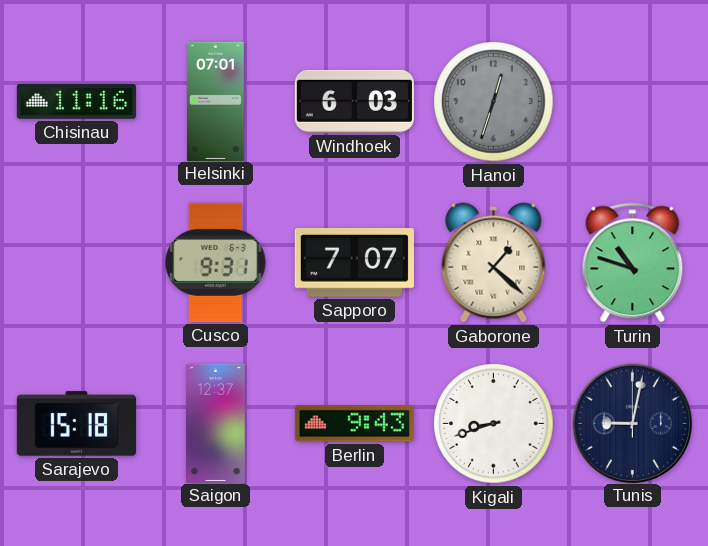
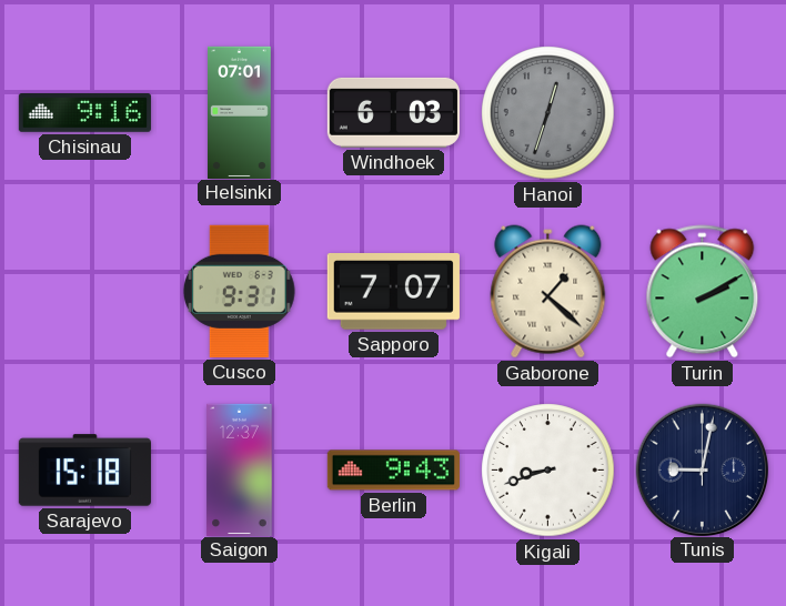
Chisinau: 11:16 -> 9:16 (84, 113)
Turin: 10:48 -> 2:10 (703, 292)
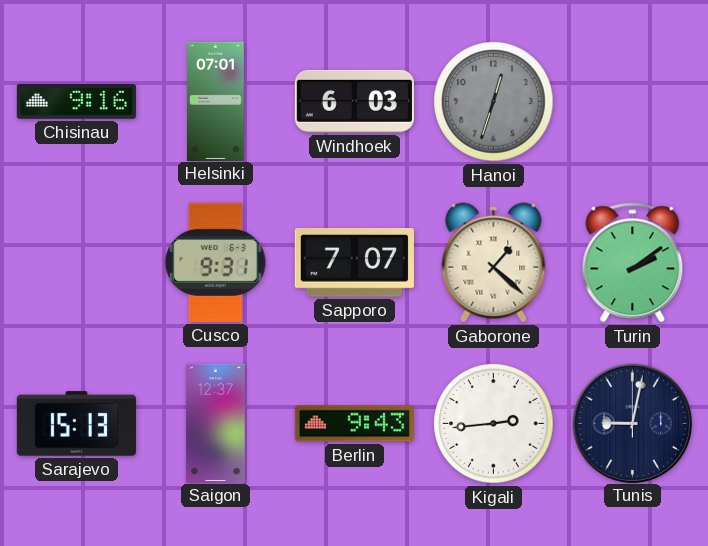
Turin: 2:10 -> 2:09 (633, 263)
Sarajevo: 15:18 -> 15:13 (76, 424)
Kigali: 8:42 -> 2:44 (494, 424)
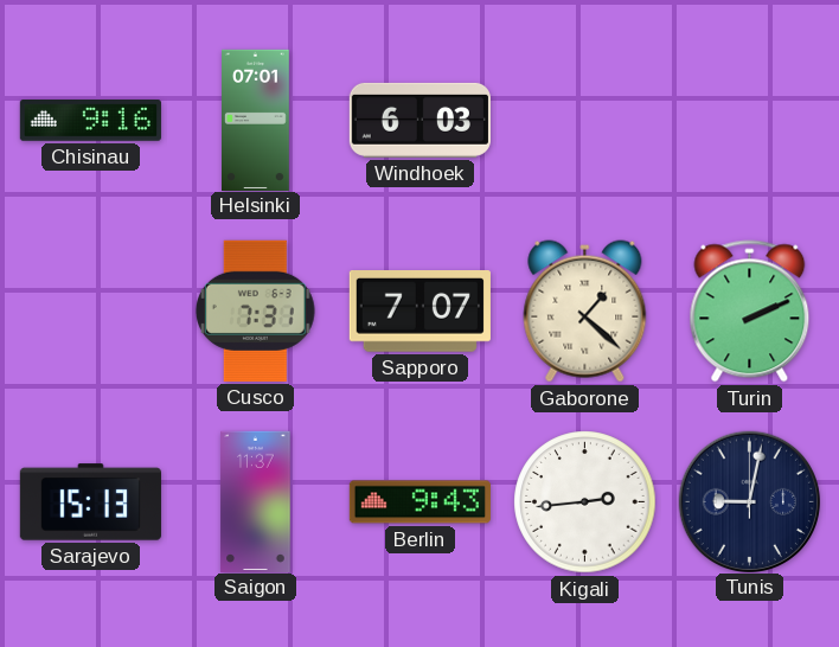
Hanoi: 12:33 -> none (494, 102)
Cusco: 9:31 -> 7:31 (255, 310)
Turin: 2:09 -> 2:11 (750, 312)
Saigon: 12:37 -> 11:37 (256, 501)
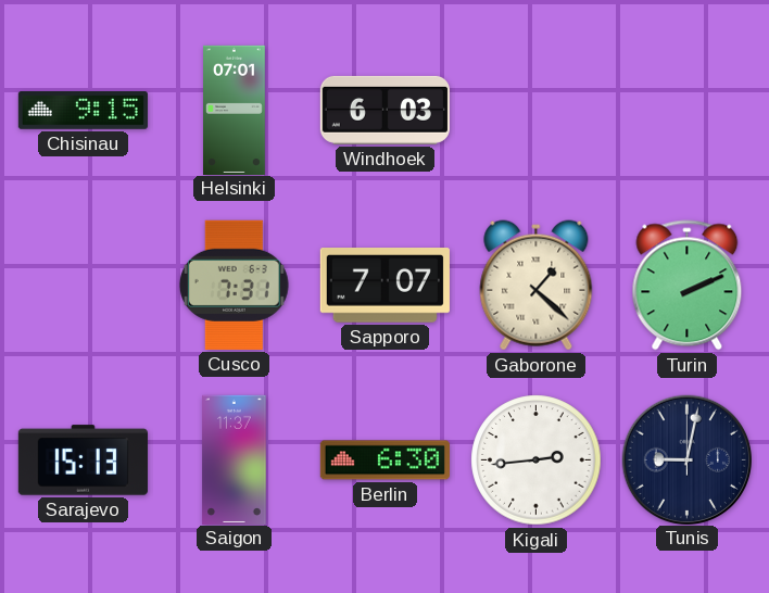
Chisinau: 9:16 -> 9:15 (83, 111)
Berlin: 9:43 -> 6:30 (384, 460)
